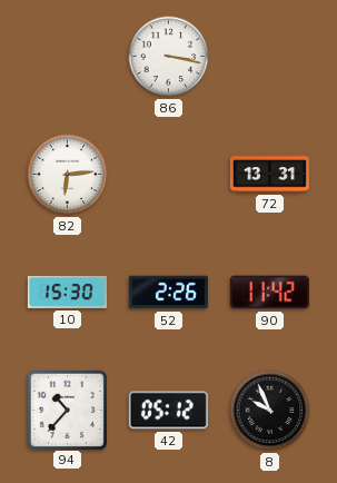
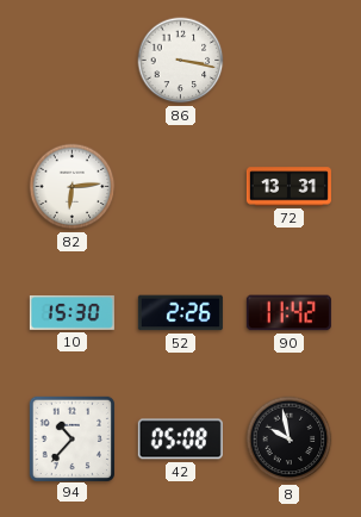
42: 05:12 -> 05:08 (180, 440)
8: 9:56 -> 9:58 (290, 440)
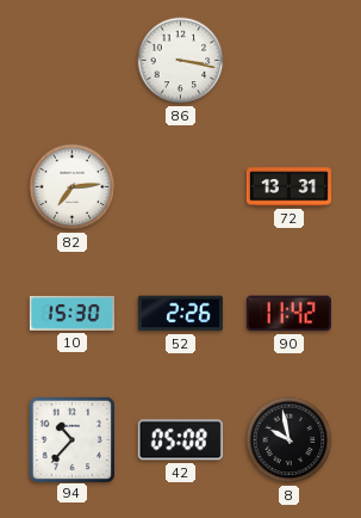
82: 6:14 -> 7:14 (73, 187)
